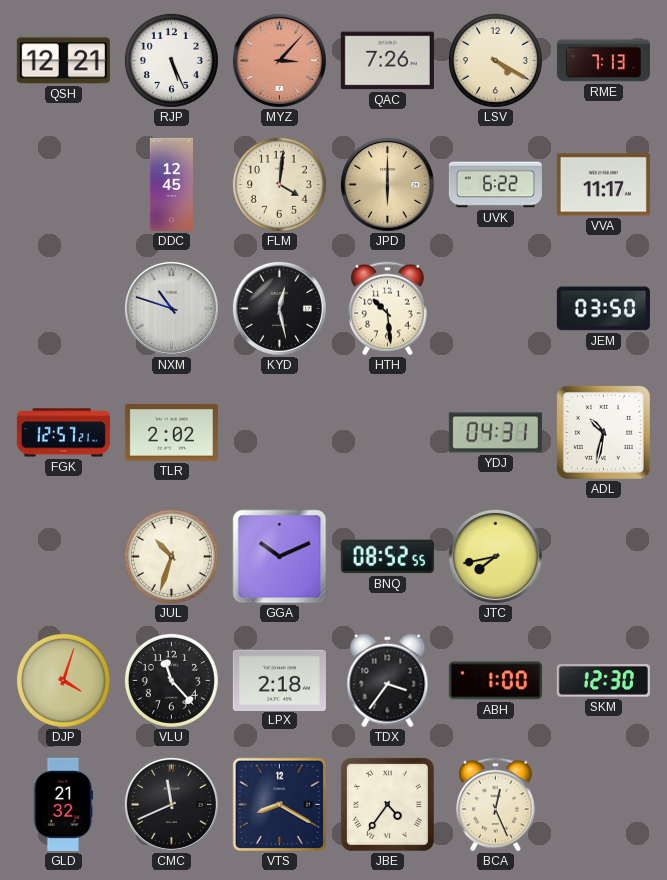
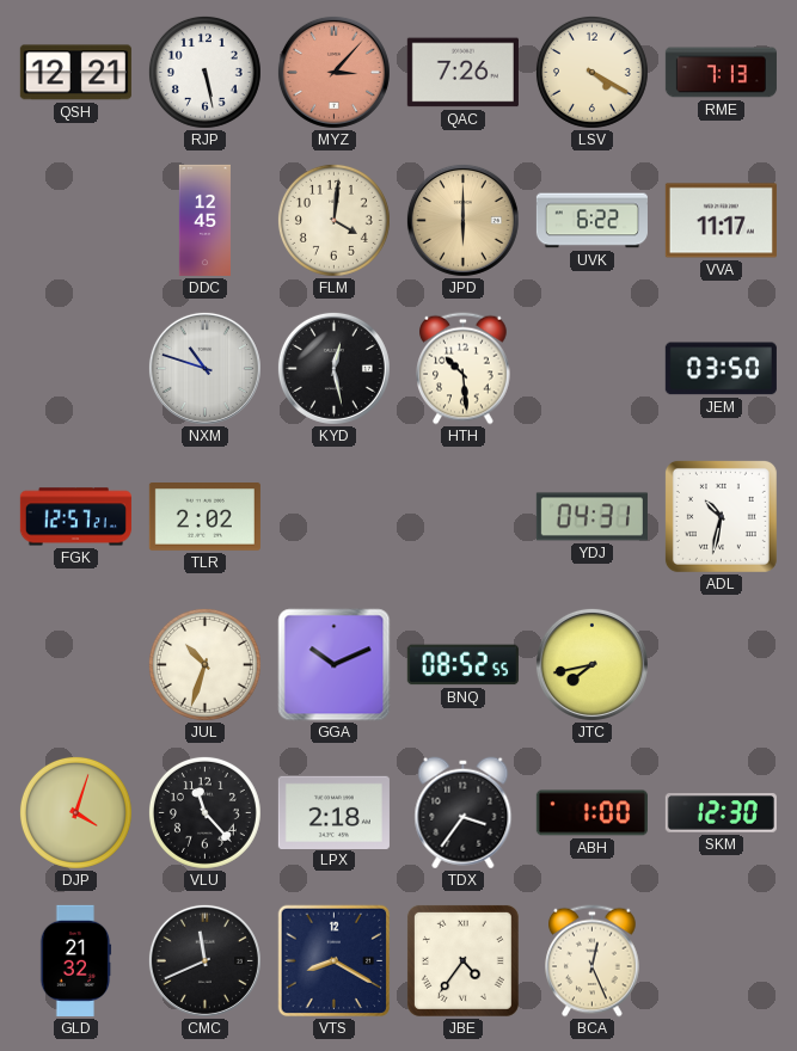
RJP: 5:26 -> 5:28 (204, 72)
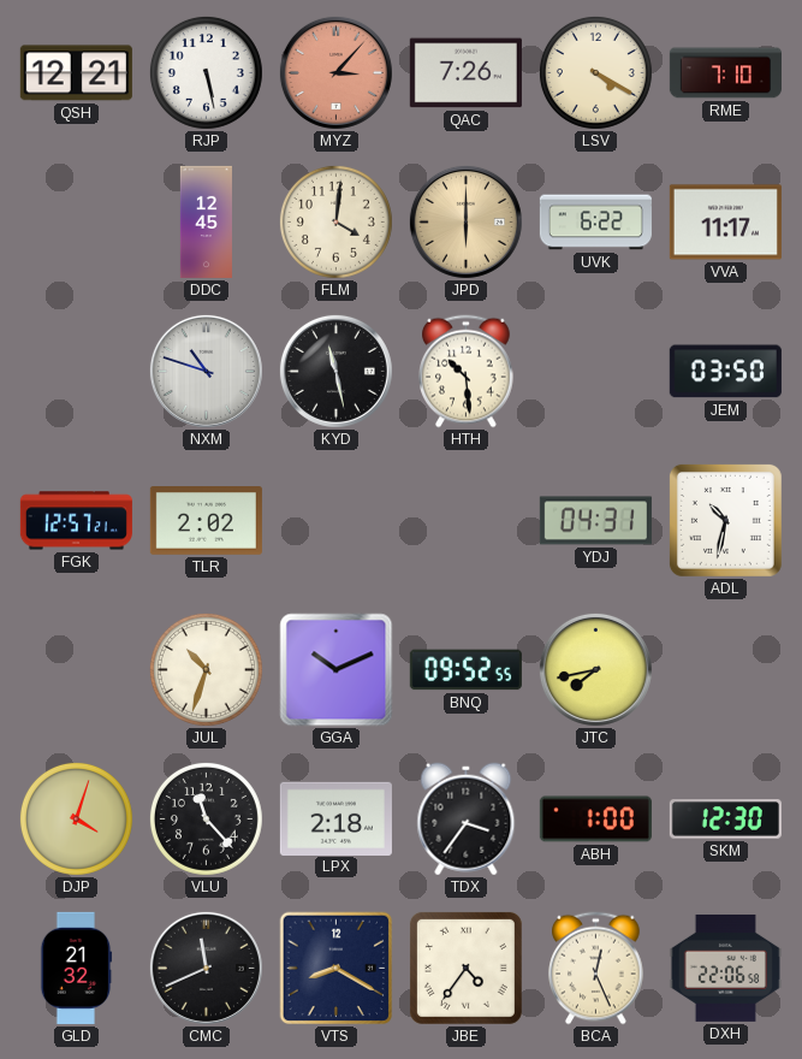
RME: 7:13 -> 7:10 (725, 73)
KYD: 12:28 -> 11:28 (335, 371)
BNQ: 08:52 -> 09:52 (465, 670)
DXH: none -> 22:06 (725, 968)
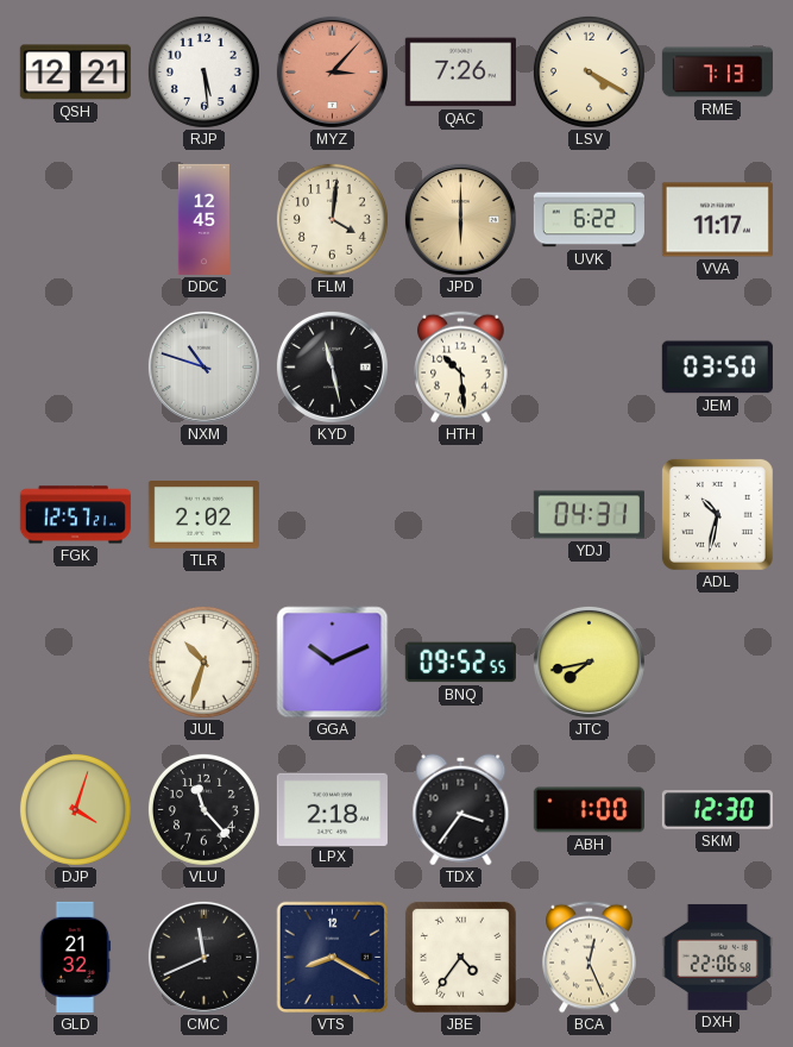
RJP: 5:28 -> 5:29 (203, 71)
RME: 7:10 -> 7:13 (717, 73)
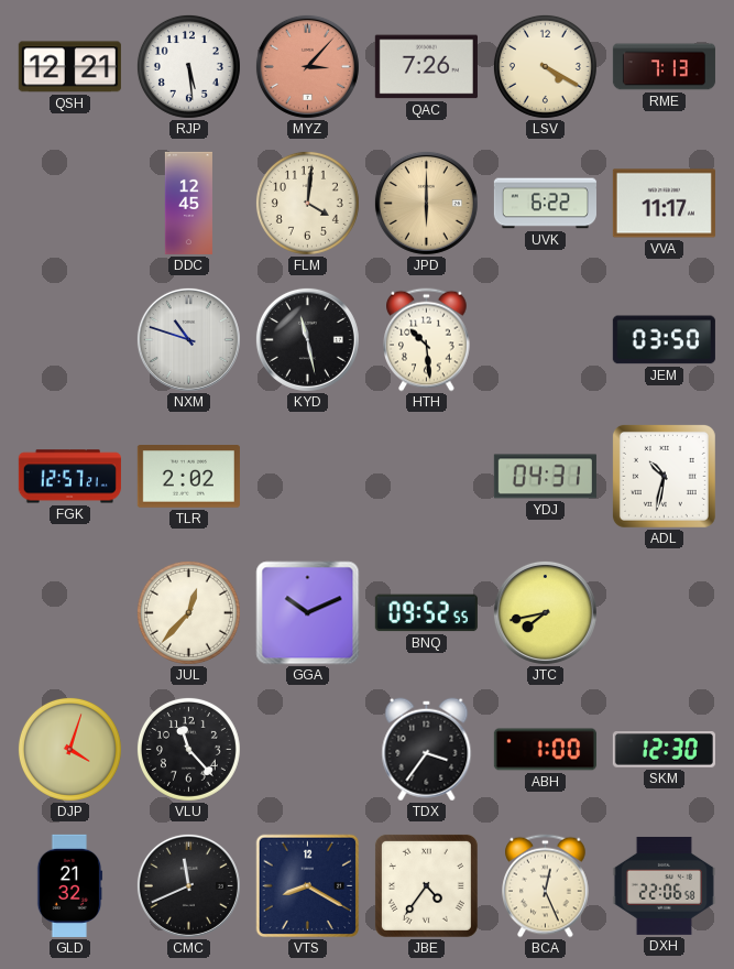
JUL: 10:33 -> 12:37 (188, 612)
LPX: 2:18 -> none (332, 809)
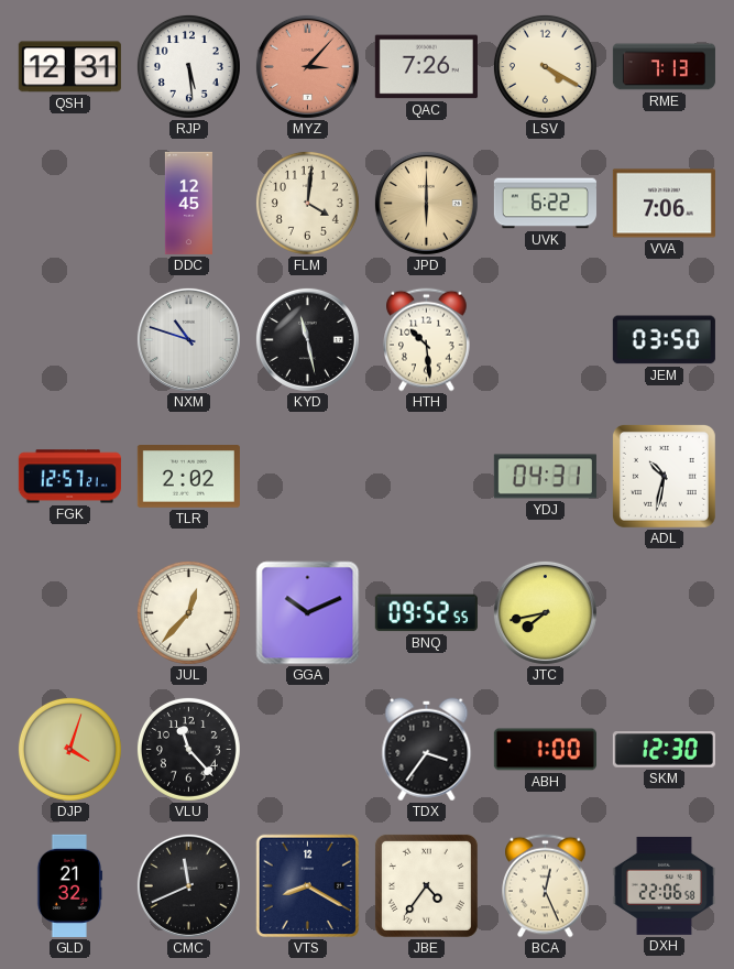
QSH: 12:21 -> 12:31 (69, 67)
VVA: 11:17 -> 7:06 (664, 204)
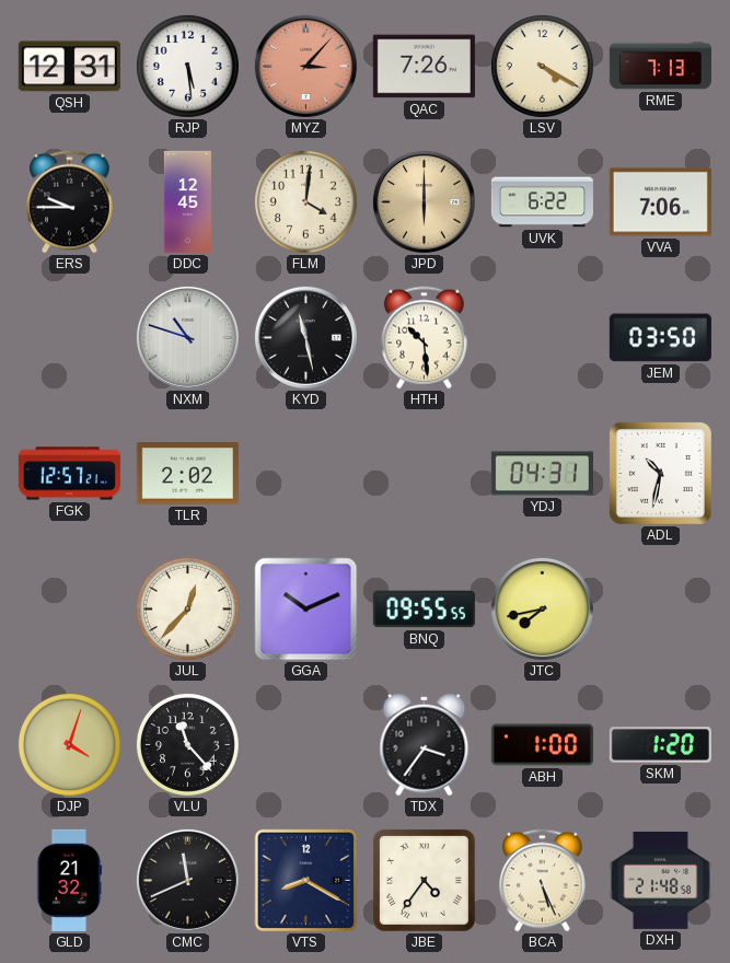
ERS: none -> 9:45 (70, 202)
BNQ: 09:52 -> 09:55 (424, 610)
SKM: 12:30 -> 1:20 (660, 745)
BCA: 12:26 -> 5:26 (543, 881)
DXH: 22:06 -> 21:48 (660, 880)
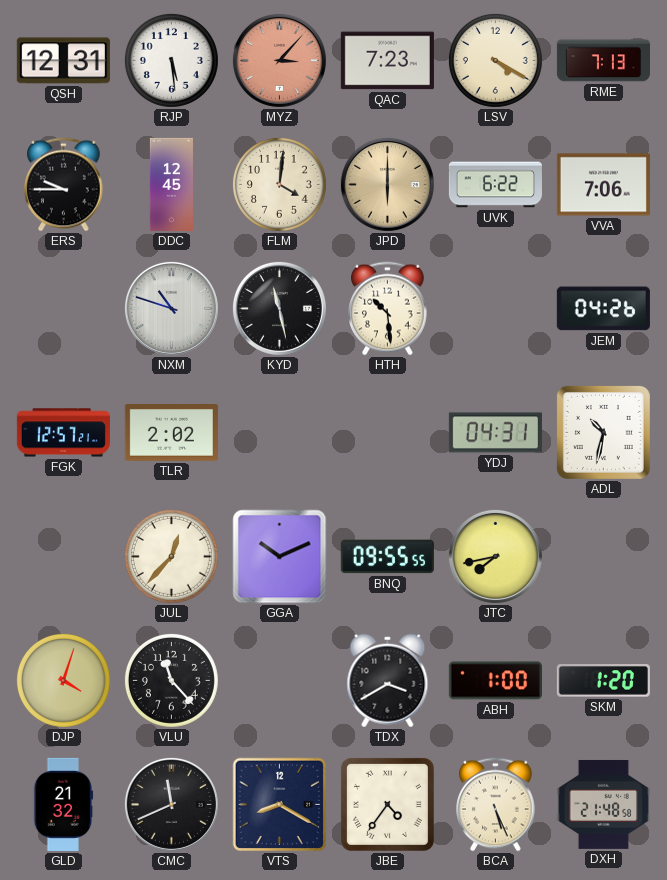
QAC: 7:26 -> 7:23 (387, 61)
JEM: 03:50 -> 04:26 (603, 309)
TDX: 3:36 -> 3:40 (388, 681)
